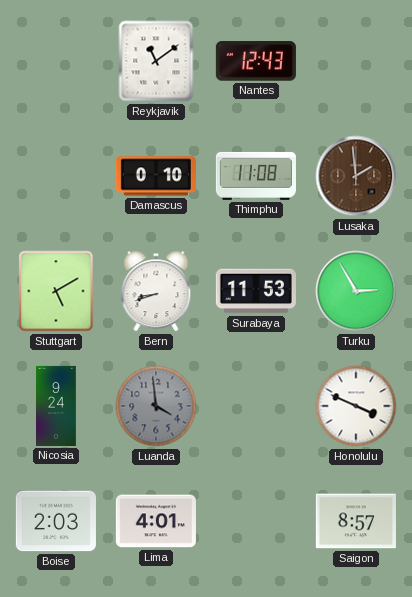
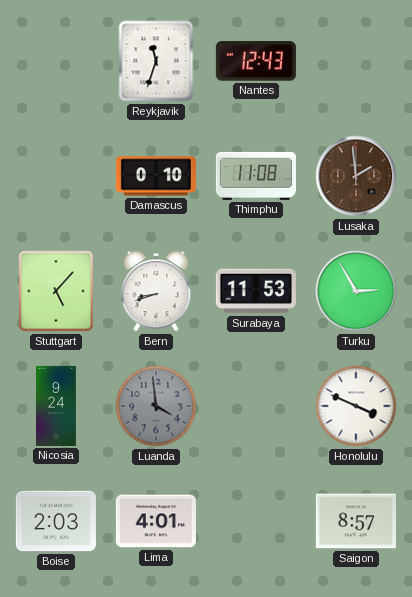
Reykjavik: 11:09 -> 11:33 (156, 61)
Stuttgart: 5:10 -> 5:07 (56, 291)
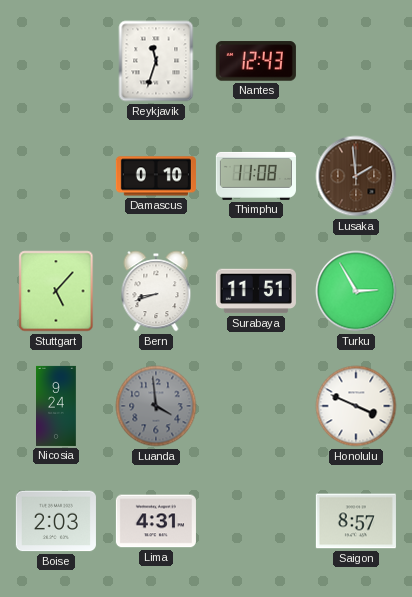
Surabaya: 11:53 -> 11:51 (256, 291)
Lima: 4:01 -> 4:31 (156, 521)
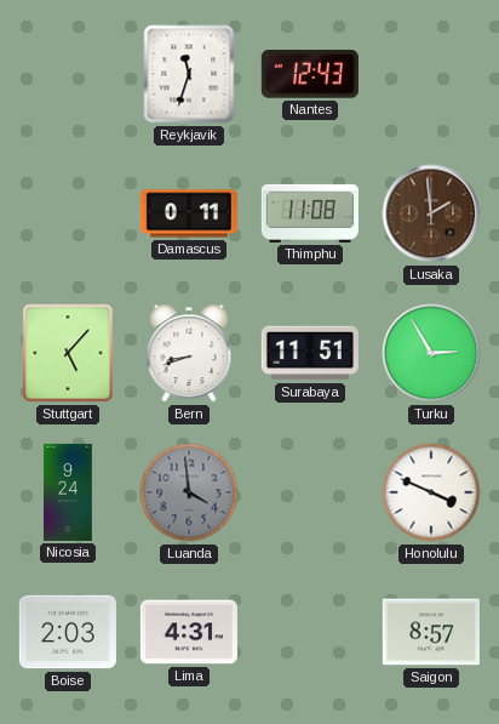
Damascus: 0:10 -> 0:11 (189, 213)
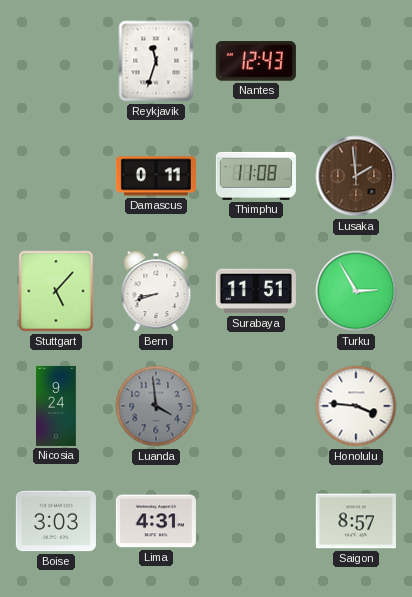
Honolulu: 3:49 -> 3:46 (356, 406)
Boise: 2:03 -> 3:03 (56, 521)
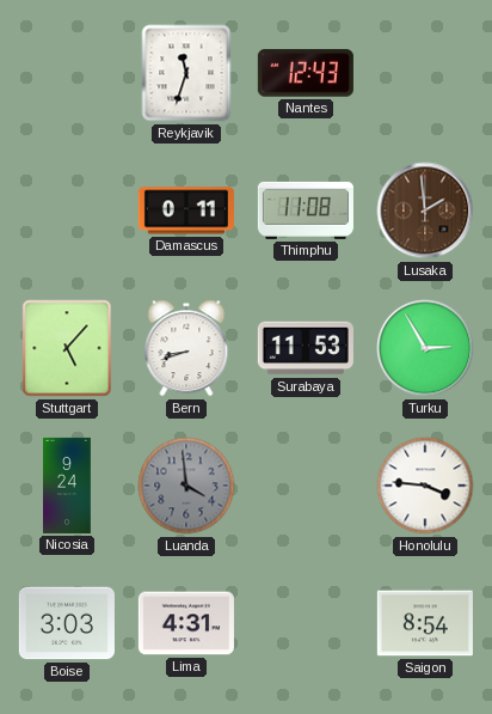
Surabaya: 11:51 -> 11:53 (306, 348)
Saigon: 8:57 -> 8:54 (425, 623)
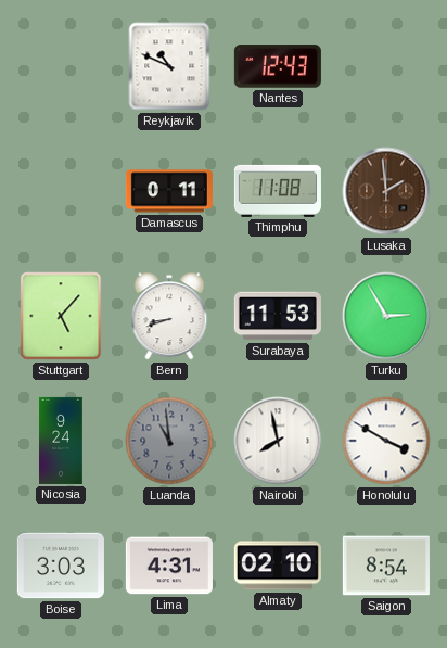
Reykjavik: 11:33 -> 10:49 (169, 66)
Luanda: 3:59 -> 10:59 (169, 441)
Nairobi: none -> 7:58 (278, 441)
Honolulu: 3:46 -> 3:50 (386, 441)
Almaty: none -> 02:10 (278, 566)
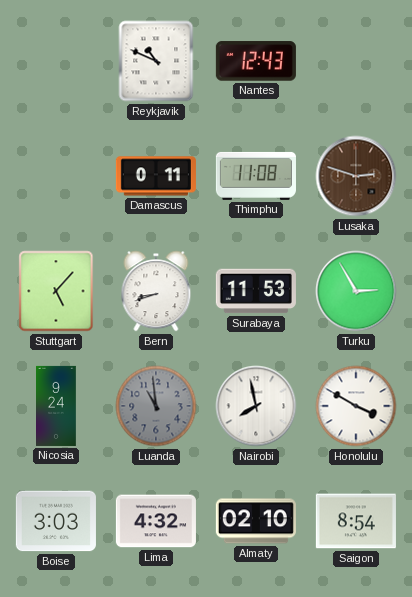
Lusaka: 1:59 -> 2:48 (356, 176)
Lima: 4:31 -> 4:32 (156, 521)
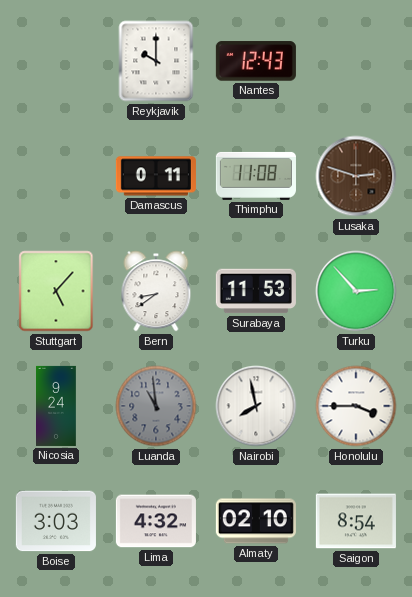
Reykjavik: 10:49 -> 10:00 (156, 61)
Bern: 8:42 -> 8:39 (156, 291)
Turku: 2:55 -> 2:53 (356, 291)
Honolulu: 3:50 -> 3:45 (356, 406)
